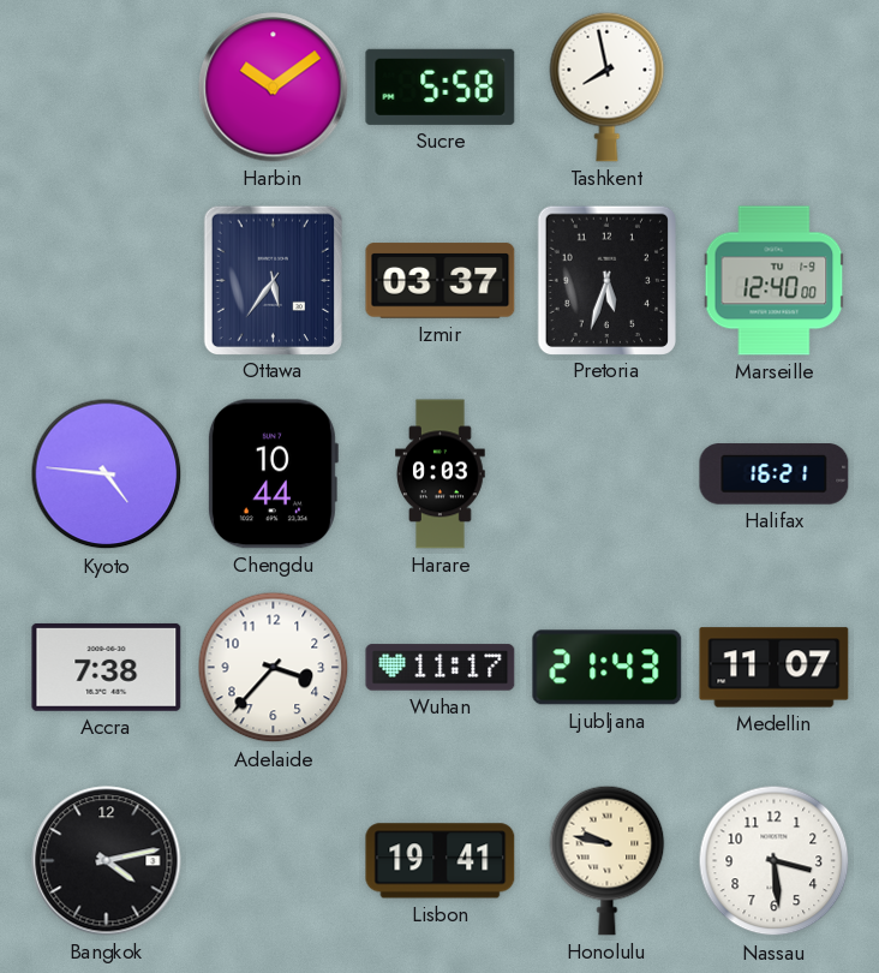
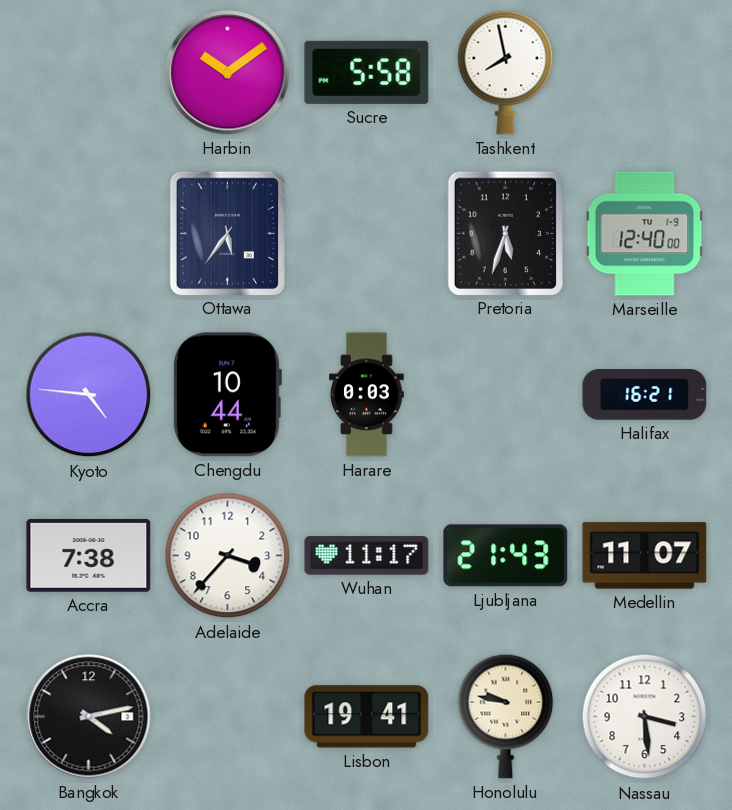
Izmir: 03:37 -> none (441, 281)
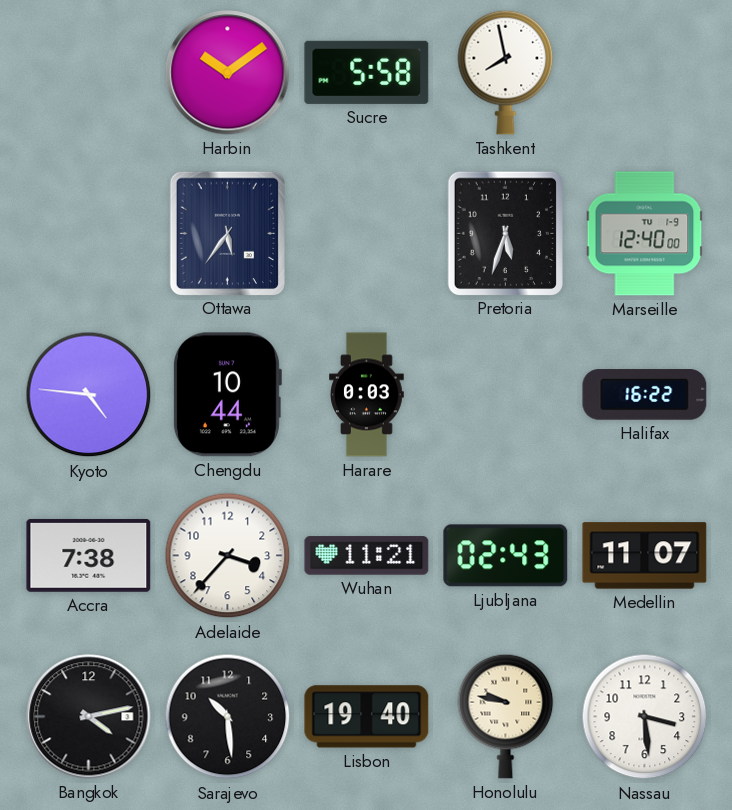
Halifax: 16:21 -> 16:22 (645, 395)
Wuhan: 11:17 -> 11:21 (367, 556)
Ljubljana: 21:43 -> 02:43 (506, 556)
Sarajevo: none -> 10:29 (228, 717)
Lisbon: 19:41 -> 19:40 (367, 717)
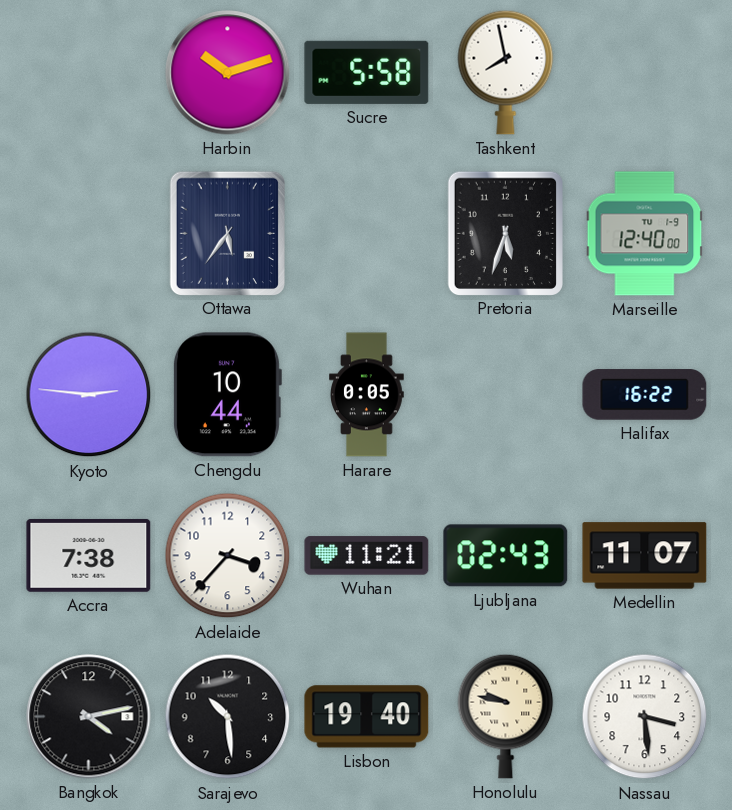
Harbin: 10:09 -> 10:12 (228, 73)
Kyoto: 4:46 -> 2:46 (89, 395)
Harare: 0:03 -> 0:05 (367, 395)
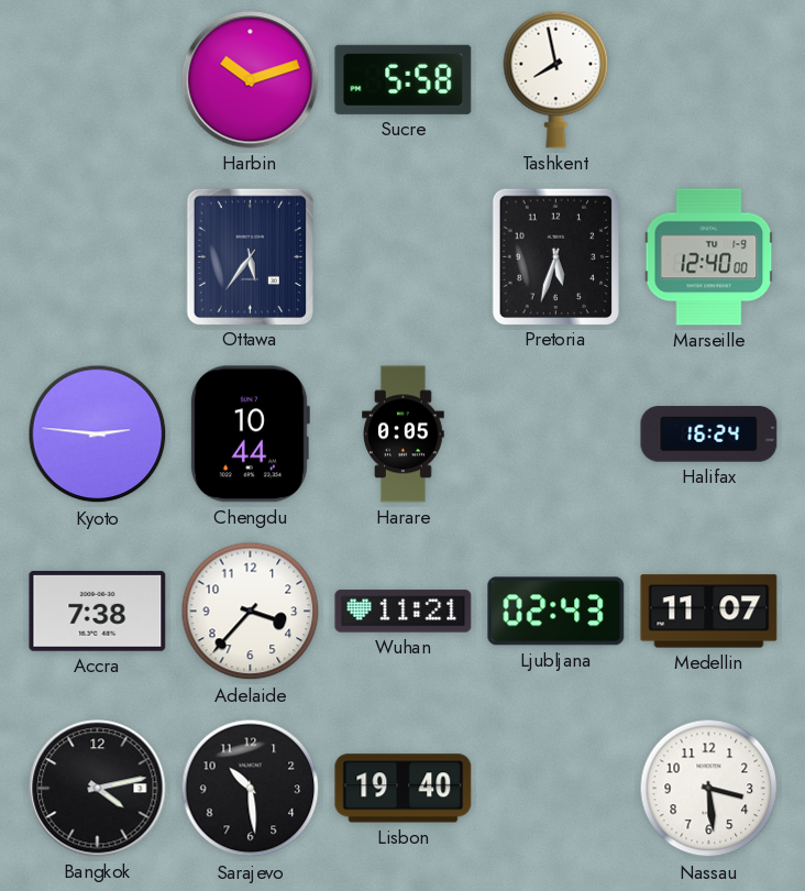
Halifax: 16:22 -> 16:24 (709, 435)
Honolulu: 9:47 -> none (506, 716)
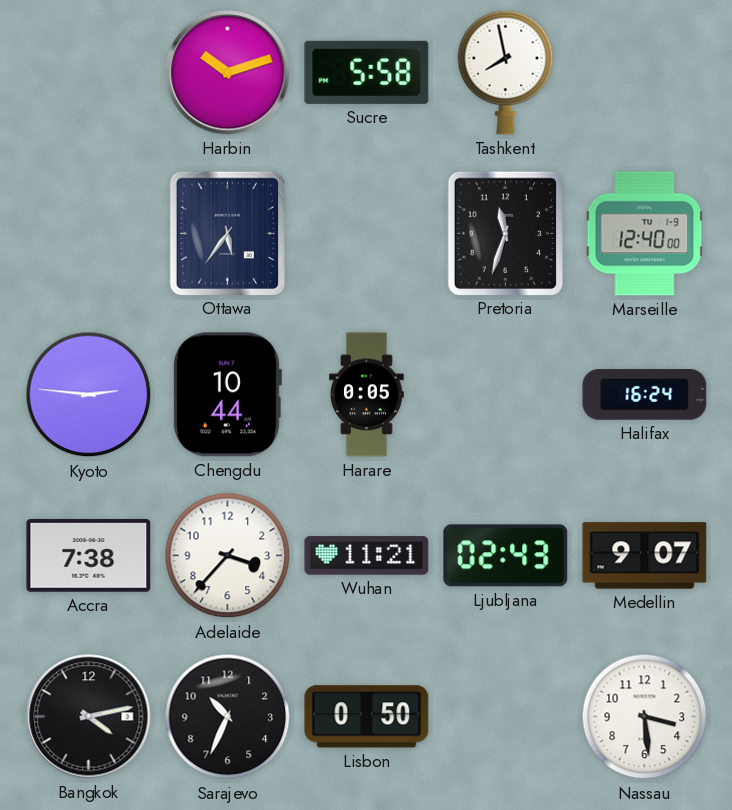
Pretoria: 5:33 -> 11:33 (505, 233)
Medellin: 11:07 -> 9:07 (645, 556)
Sarajevo: 10:29 -> 10:34 (228, 717)
Lisbon: 19:40 -> 0:50 (367, 717)
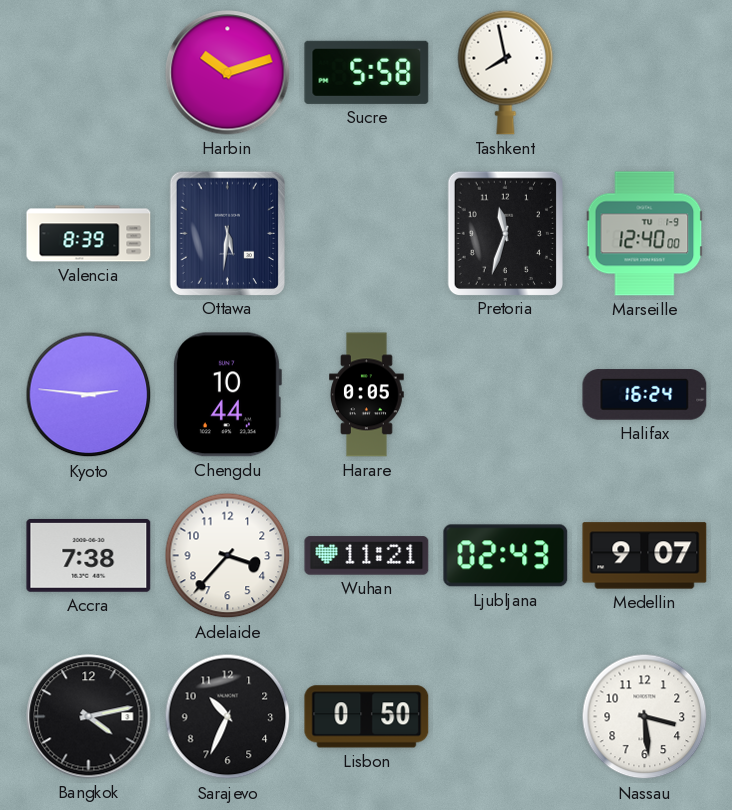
Valencia: none -> 8:39 (89, 234)
Ottawa: 5:36 -> 5:31 (227, 233)
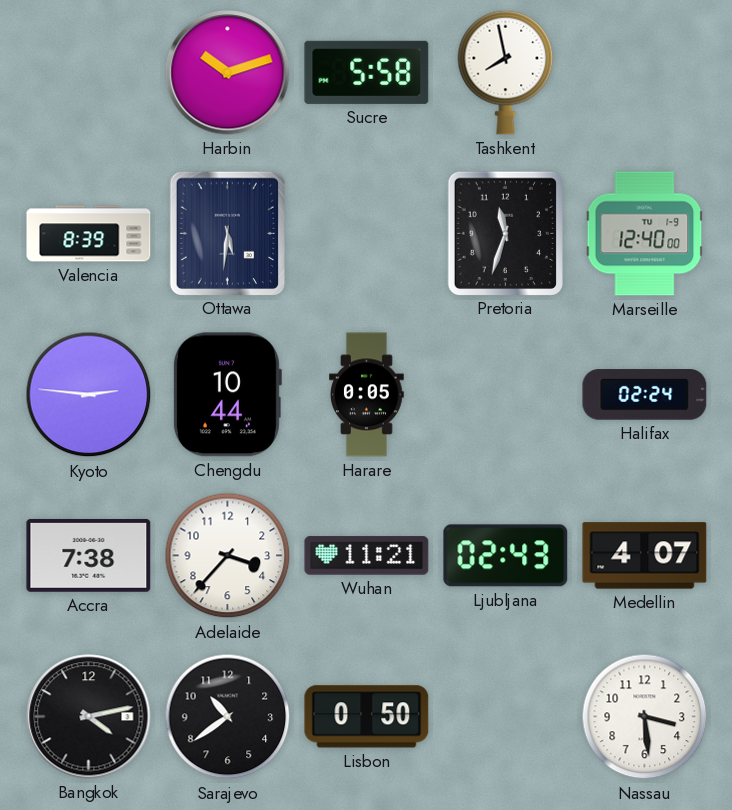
Halifax: 16:24 -> 02:24 (645, 395)
Medellin: 9:07 -> 4:07 (645, 556)
Sarajevo: 10:34 -> 10:39 (228, 717)
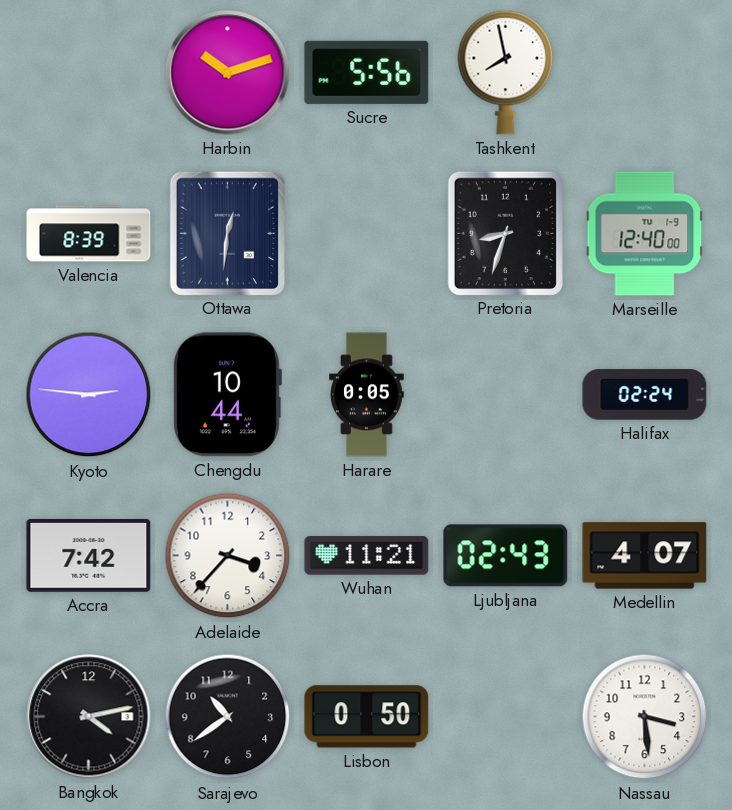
Sucre: 5:58 -> 5:56 (367, 72)
Ottawa: 5:31 -> 12:31 (227, 233)
Pretoria: 11:33 -> 8:33 (505, 233)
Accra: 7:38 -> 7:42 (89, 555)
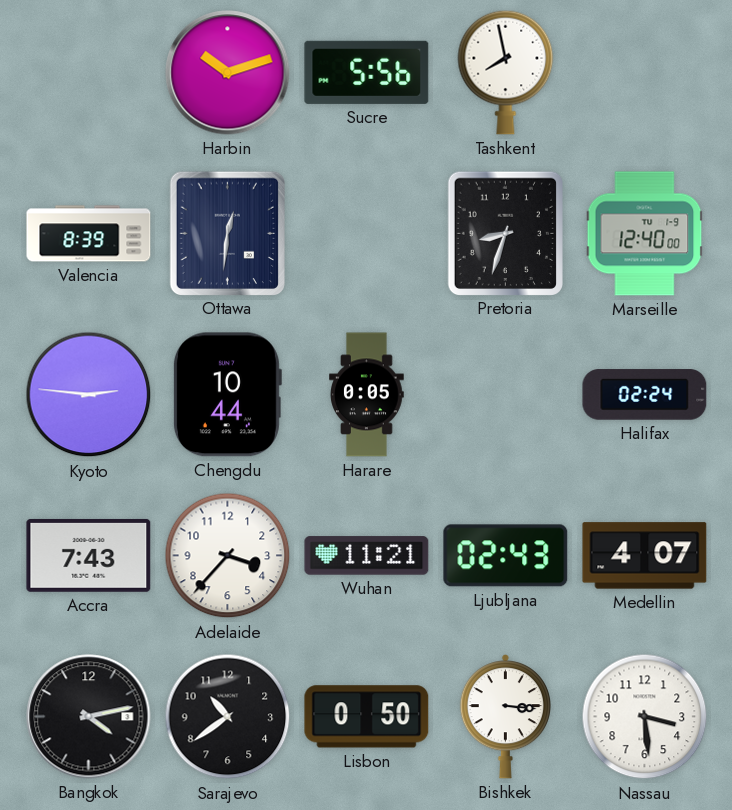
Accra: 7:42 -> 7:43 (89, 555)
Bishkek: none -> 3:16 (505, 717)
